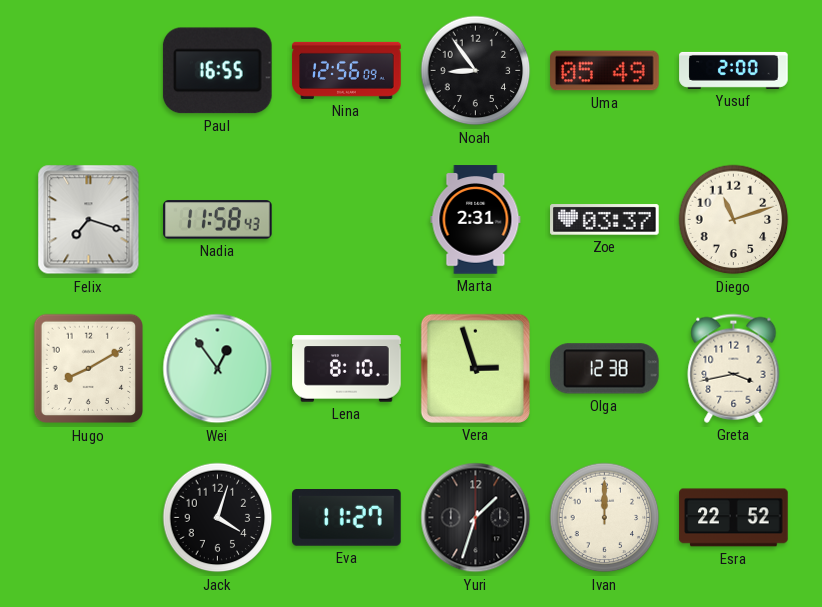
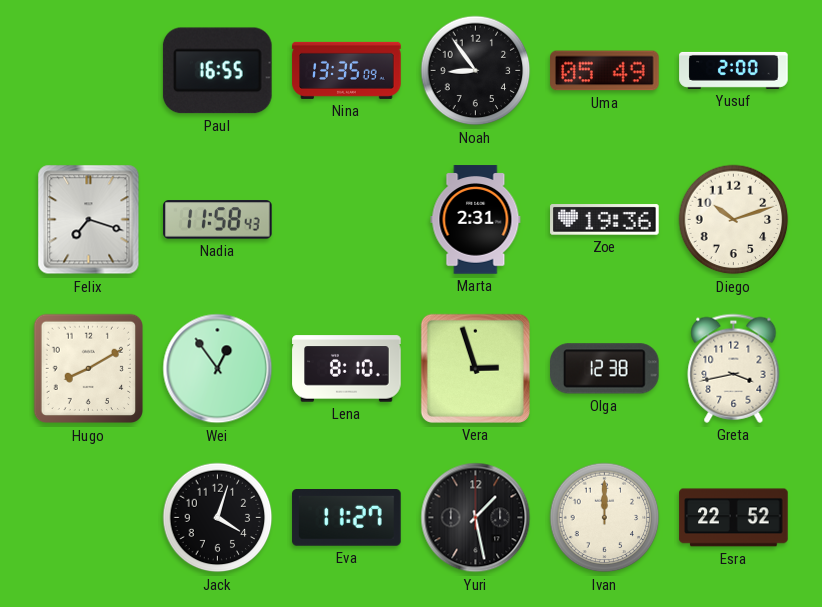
Nina: 12:56 -> 13:35 (347, 70)
Zoe: 03:37 -> 19:36 (605, 220)
Diego: 11:12 -> 10:12 (734, 220)
Yuri: 1:33 -> 1:28 (476, 518)
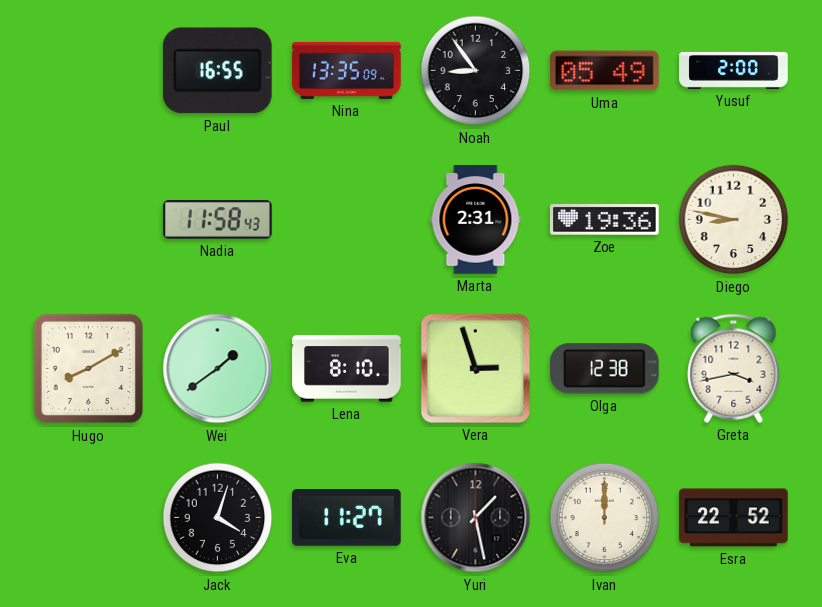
Felix: 7:18 -> none (89, 220)
Diego: 10:12 -> 8:47 (734, 220)
Wei: 12:54 -> 1:39 (218, 369)
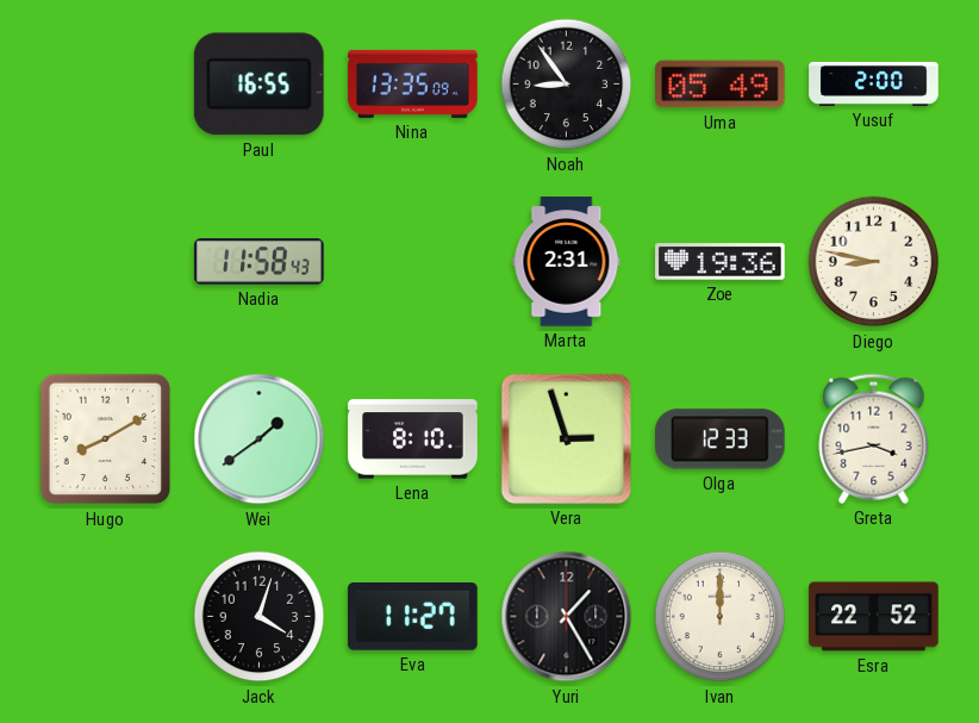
Olga: 12:38 -> 12:33 (721, 440)
Yuri: 1:28 -> 1:25 (567, 617)
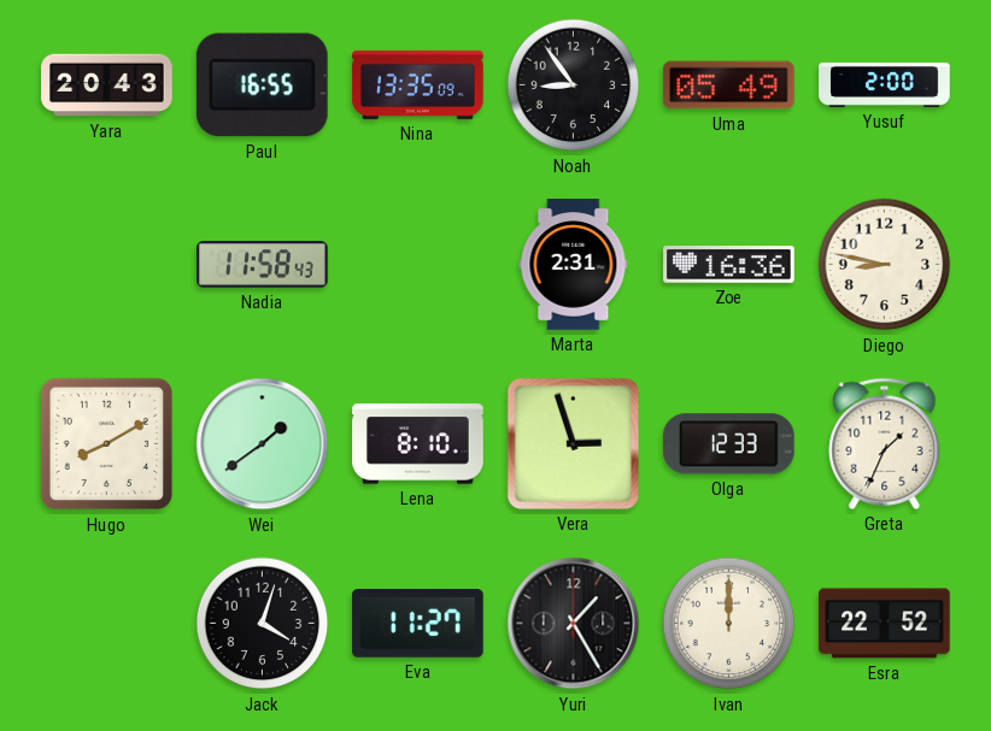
Yara: none -> 20:43 (107, 86)
Zoe: 19:36 -> 16:36 (729, 265)
Greta: 3:43 -> 1:34 (885, 443)
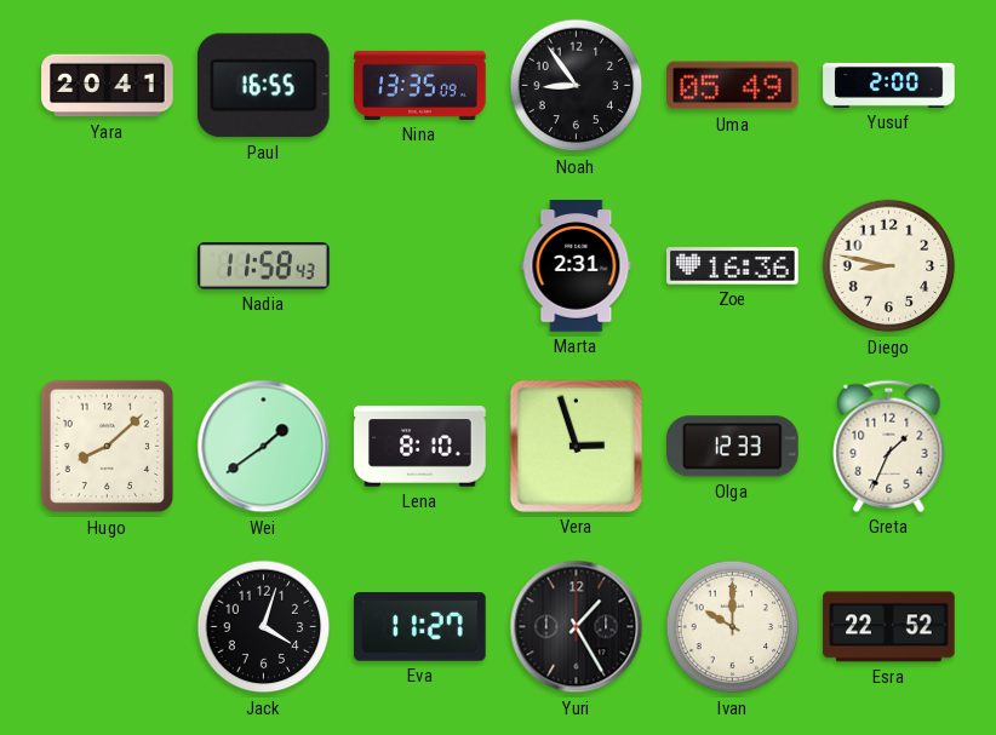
Yara: 20:43 -> 20:41 (108, 86)
Hugo: 8:10 -> 8:08 (108, 447)
Ivan: 12:00 -> 10:00 (733, 627)
